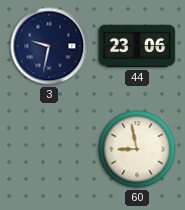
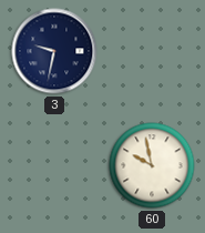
44: 23:06 -> none (137, 46)
60: 8:58 -> 9:58 (152, 165)
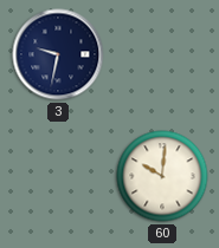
60: 9:58 -> 10:01 (162, 176)
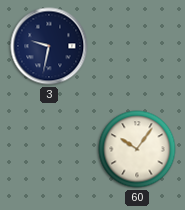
60: 10:01 -> 10:06 (137, 149)
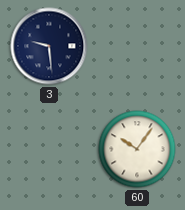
3: 9:32 -> 9:29 (49, 46)
